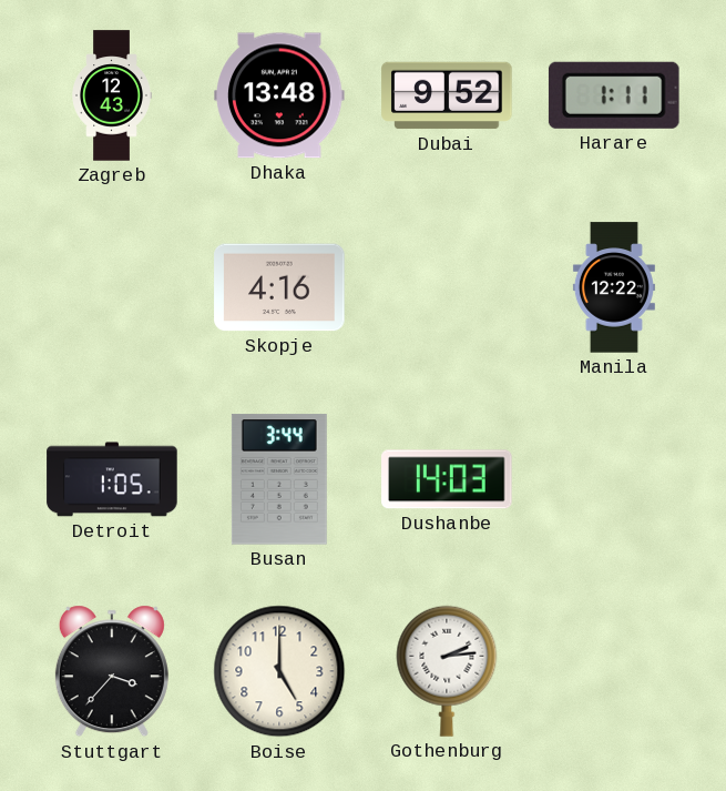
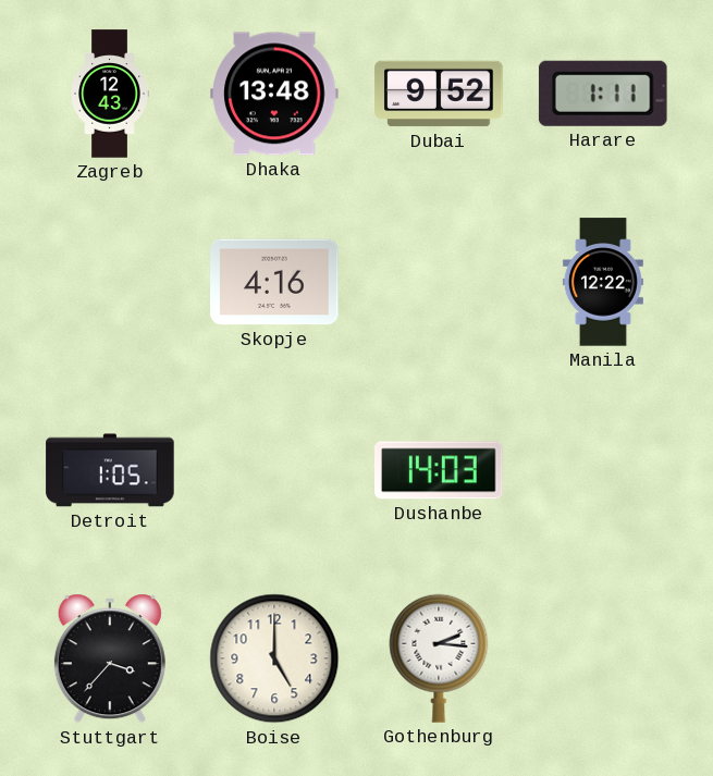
Busan: 3:44 -> none (279, 479)
Gothenburg: 2:14 -> 2:16 (439, 658)
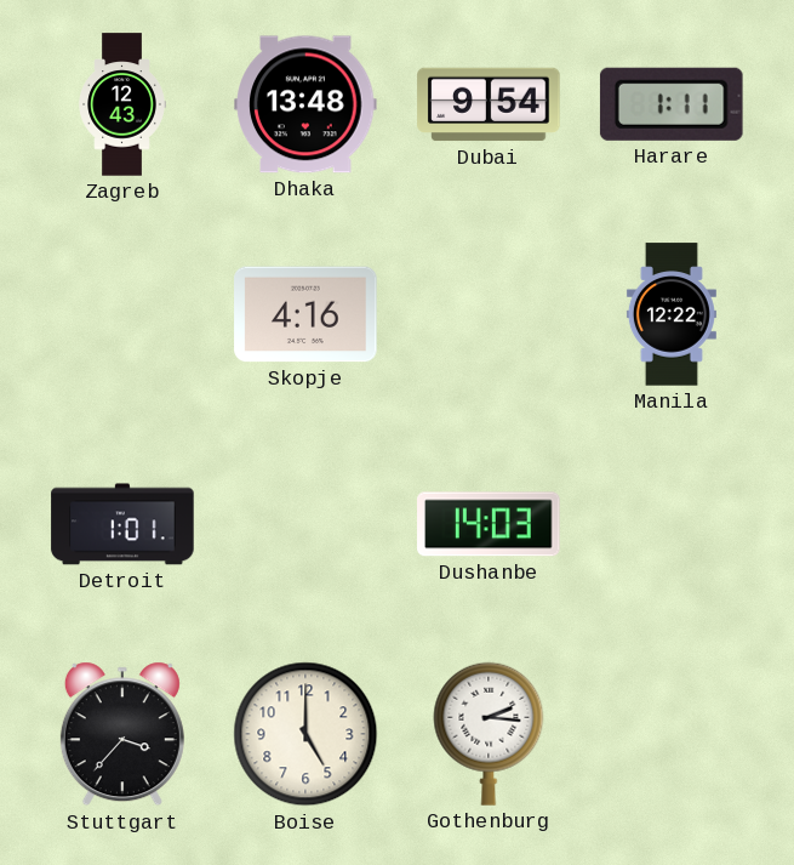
Dubai: 9:52 -> 9:54 (489, 104)
Detroit: 1:05 -> 1:01 (122, 524)
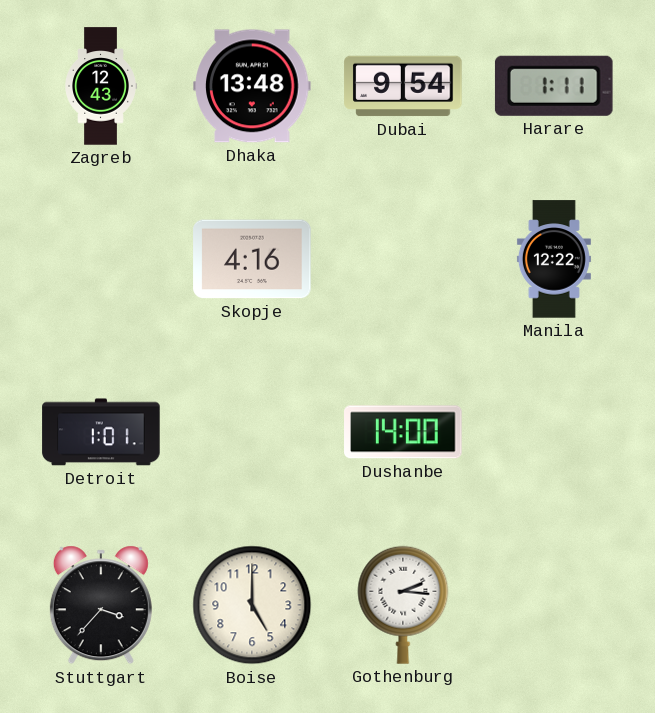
Dushanbe: 14:03 -> 14:00 (403, 432)
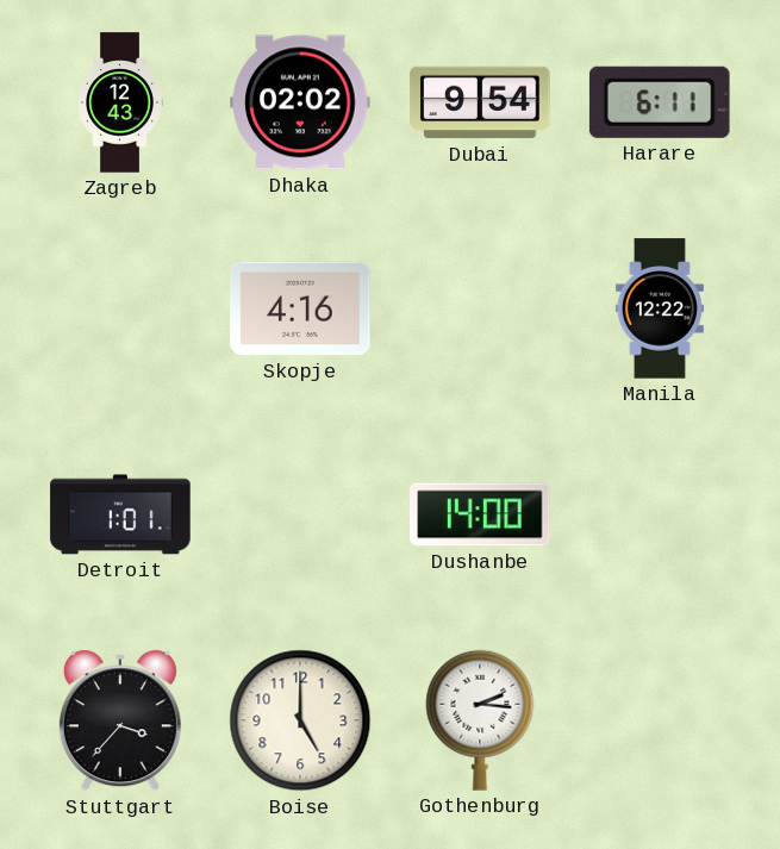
Dhaka: 13:48 -> 02:02 (300, 102)
Harare: 1:11 -> 6:11 (660, 102)
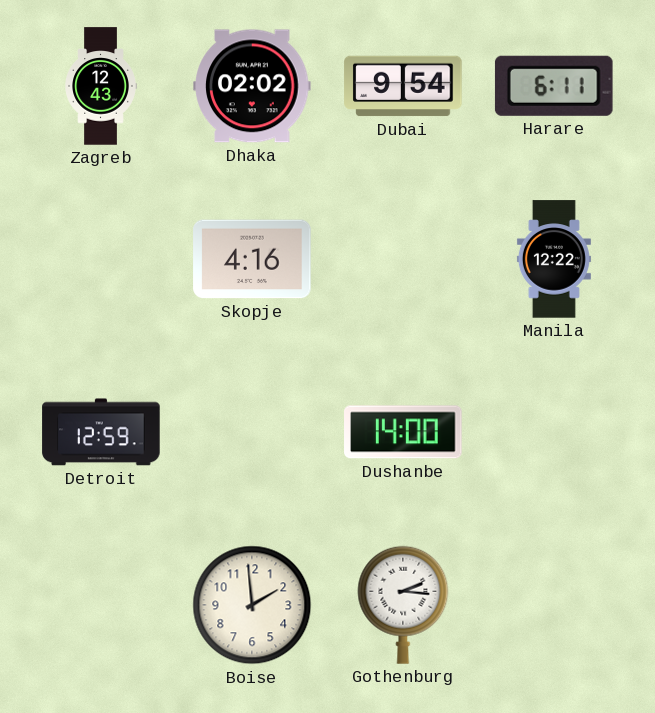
Detroit: 1:01 -> 12:59 (101, 432)
Stuttgart: 3:37 -> none (120, 720)
Boise: 5:00 -> 1:59 (252, 605)
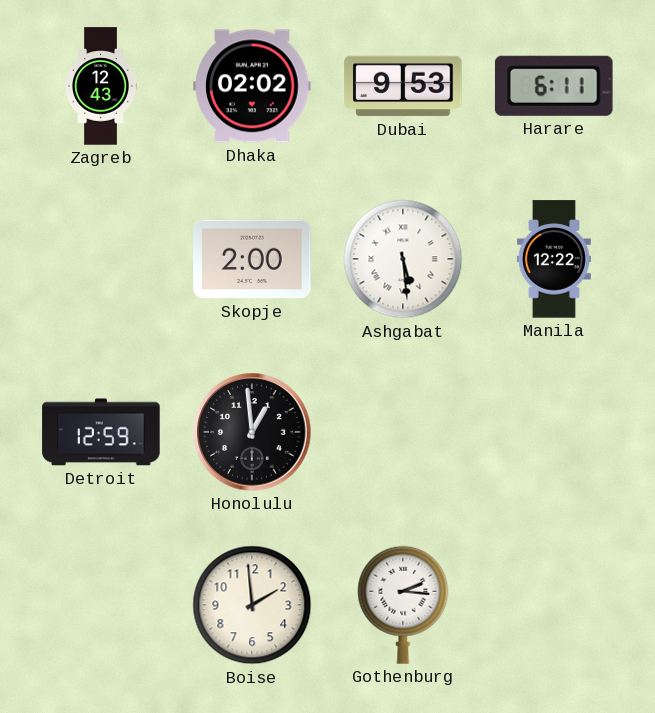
Dubai: 9:54 -> 9:53 (403, 86)
Skopje: 4:16 -> 2:00 (252, 259)
Ashgabat: none -> 5:29 (403, 259)
Honolulu: none -> 12:59 (252, 432)
Dushanbe: 14:00 -> none (403, 432)
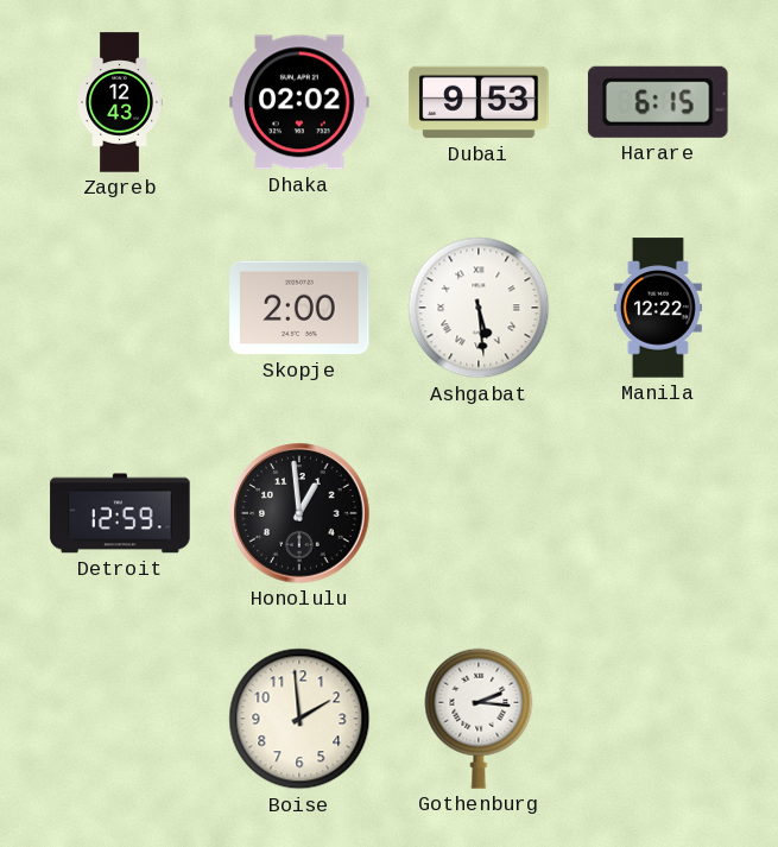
Harare: 6:11 -> 6:15 (658, 102)
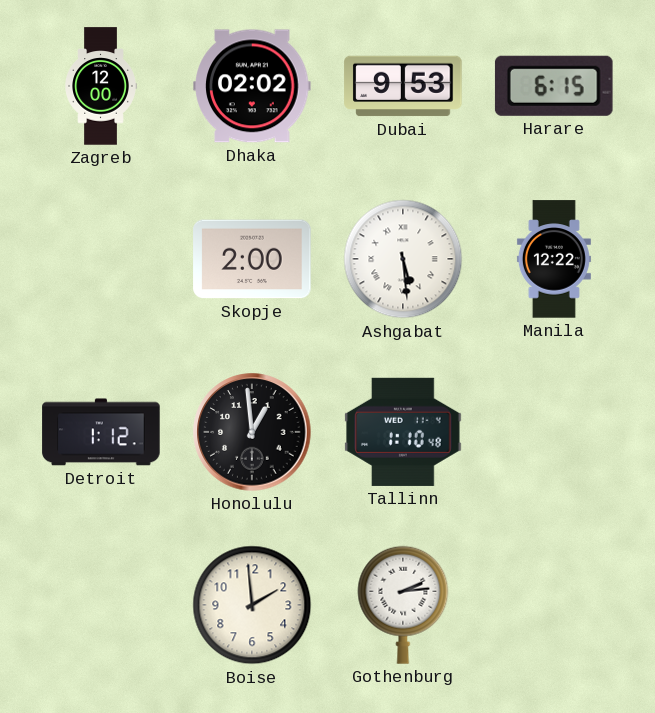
Zagreb: 12:43 -> 12:00 (101, 86)
Detroit: 12:59 -> 1:12 (101, 432)
Tallinn: none -> 1:10 (403, 432)
Gothenburg: 2:16 -> 2:14 (403, 605)
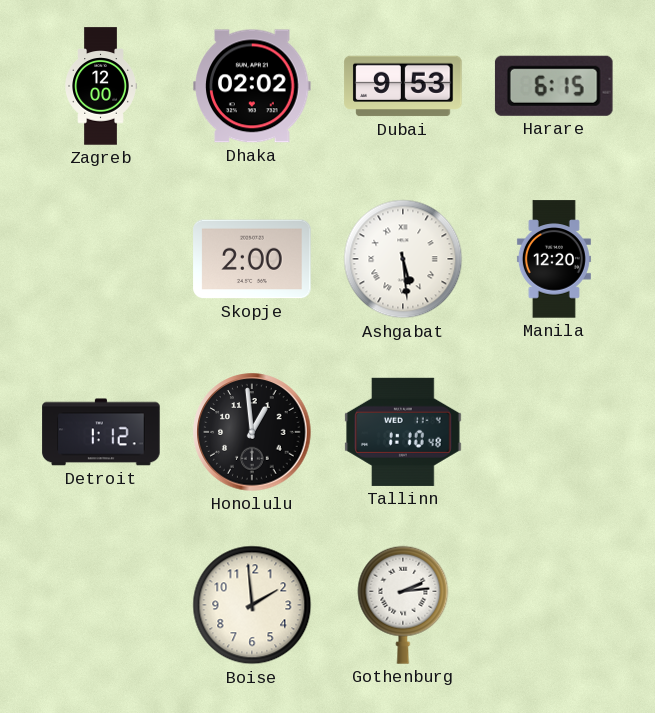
Manila: 12:22 -> 12:20 (554, 259)
